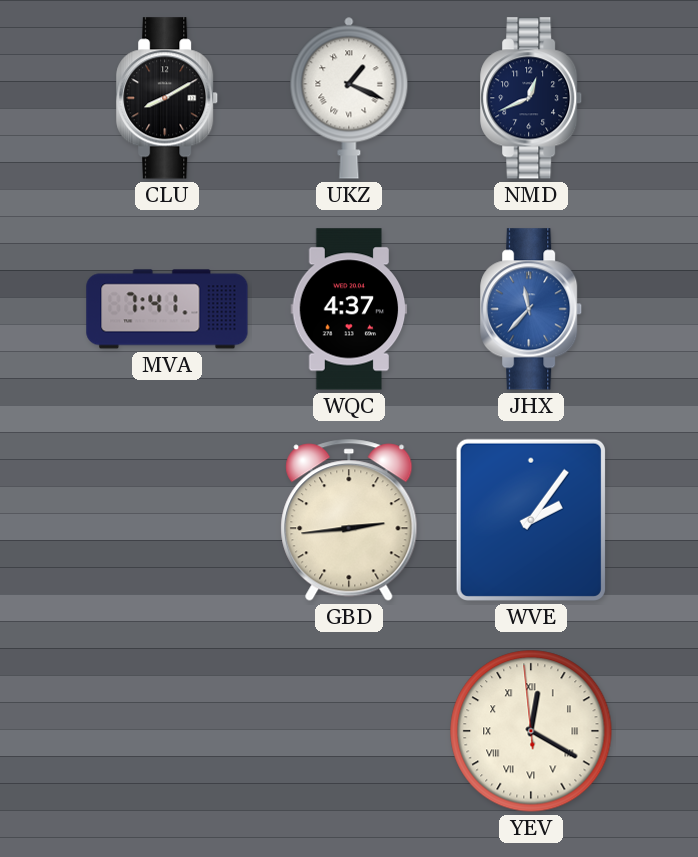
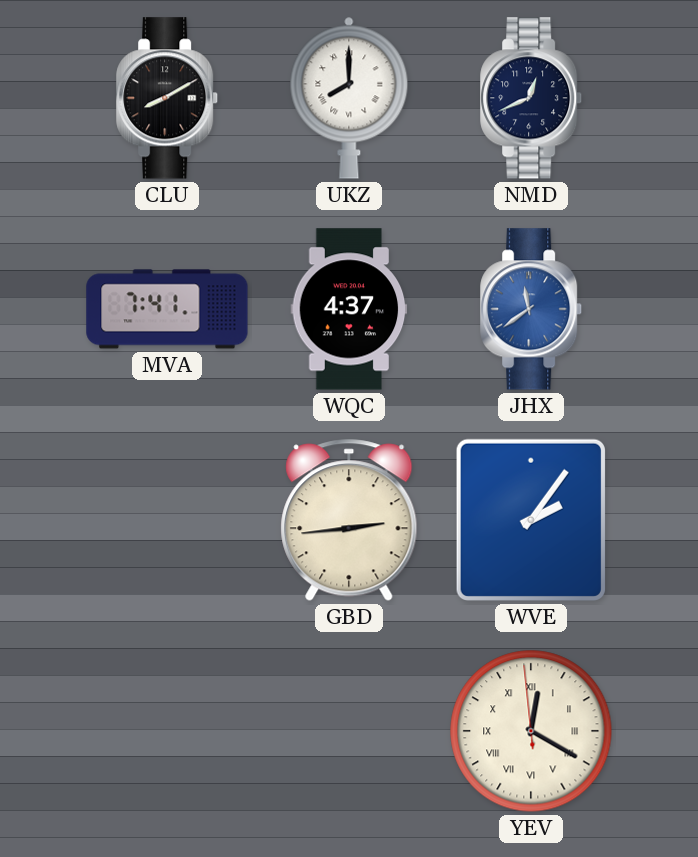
UKZ: 1:19 -> 8:00 (349, 98)
JHX: 11:37 -> 11:39 (532, 309)
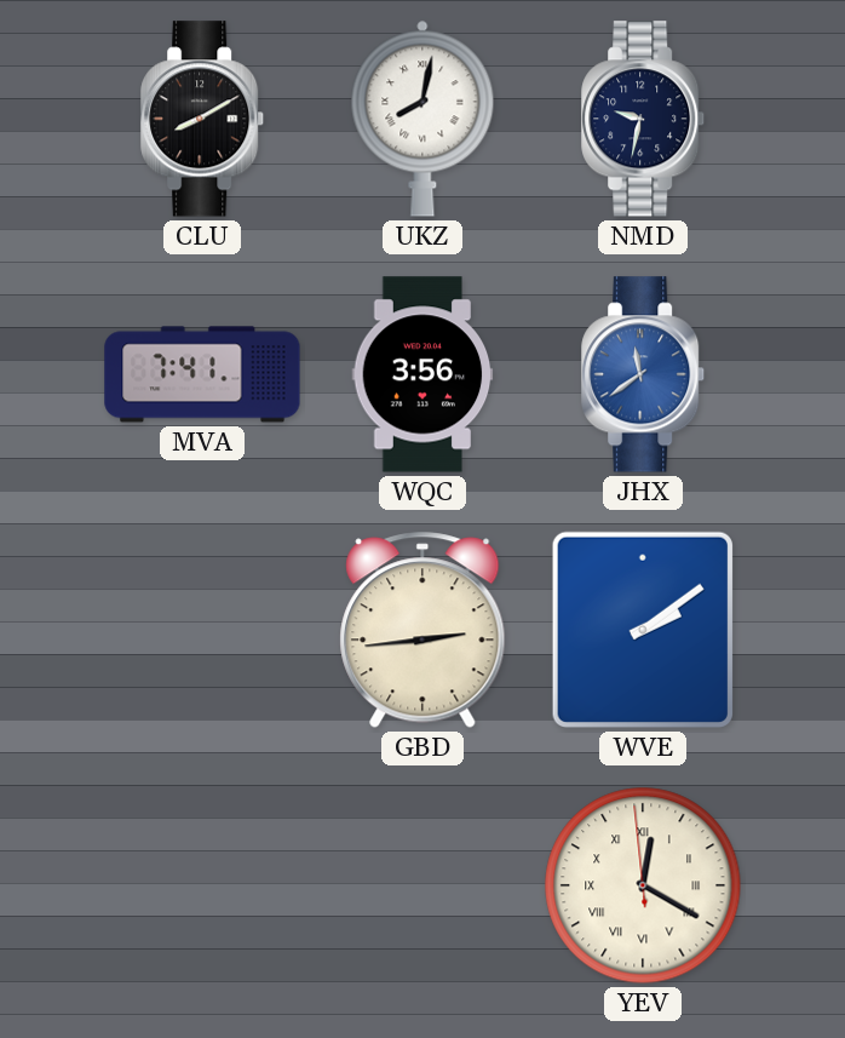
UKZ: 8:00 -> 8:02 (422, 119)
NMD: 12:41 -> 9:32 (644, 119)
WQC: 4:37 -> 3:56 (422, 374)
WVE: 2:06 -> 2:09 (643, 630)
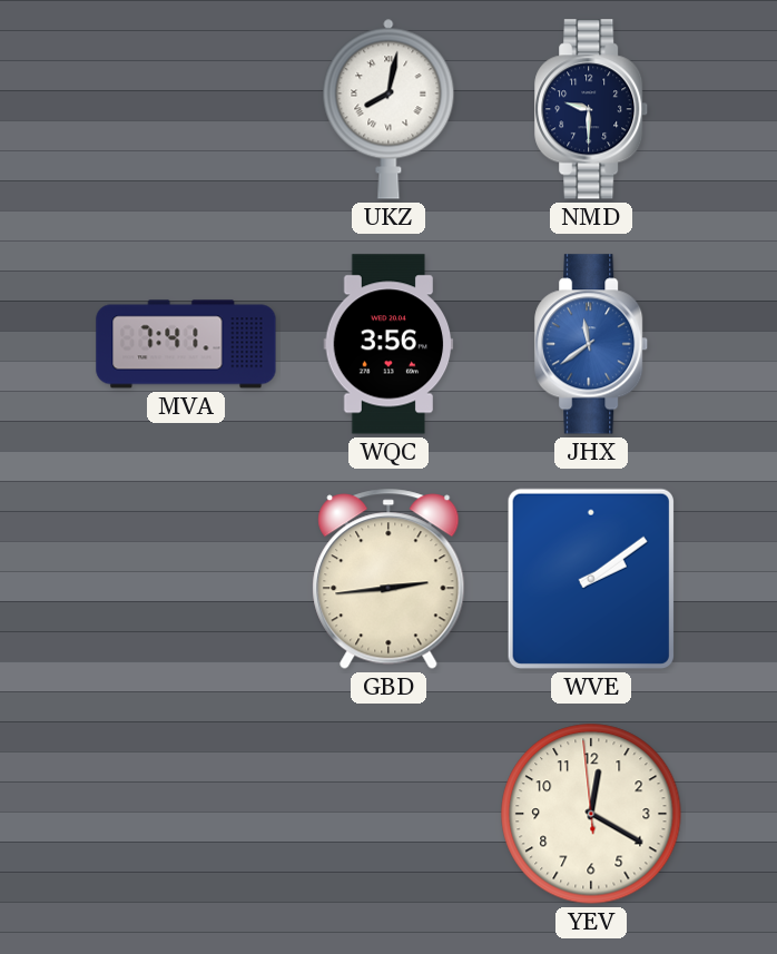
CLU: 8:10 -> none (203, 119)
NMD: 9:32 -> 9:30 (592, 109)
YEV numerals: Roman -> Arabic (591, 814)
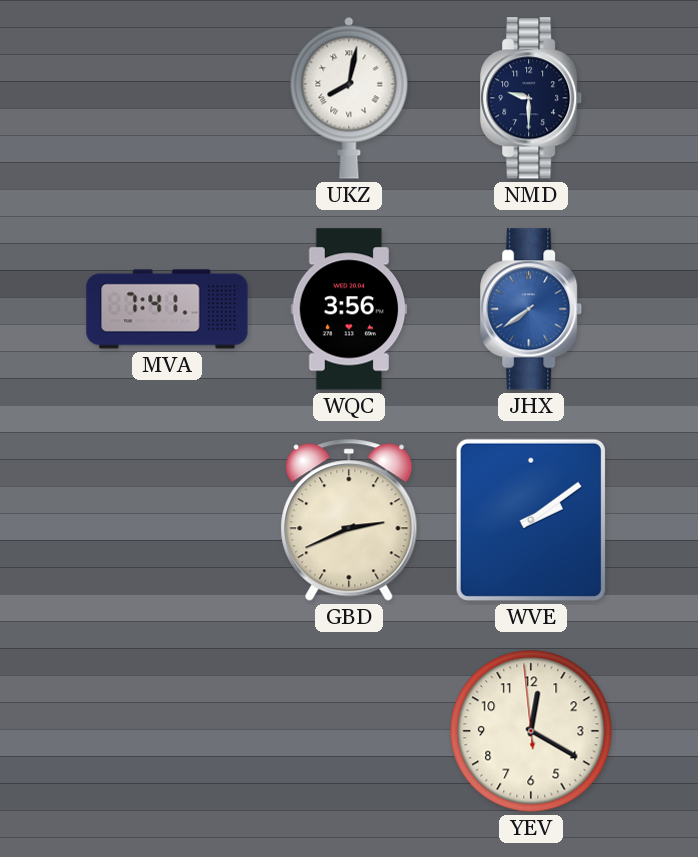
JHX: 11:39 -> 7:39 (532, 309)
GBD: 2:44 -> 2:41 (349, 520)
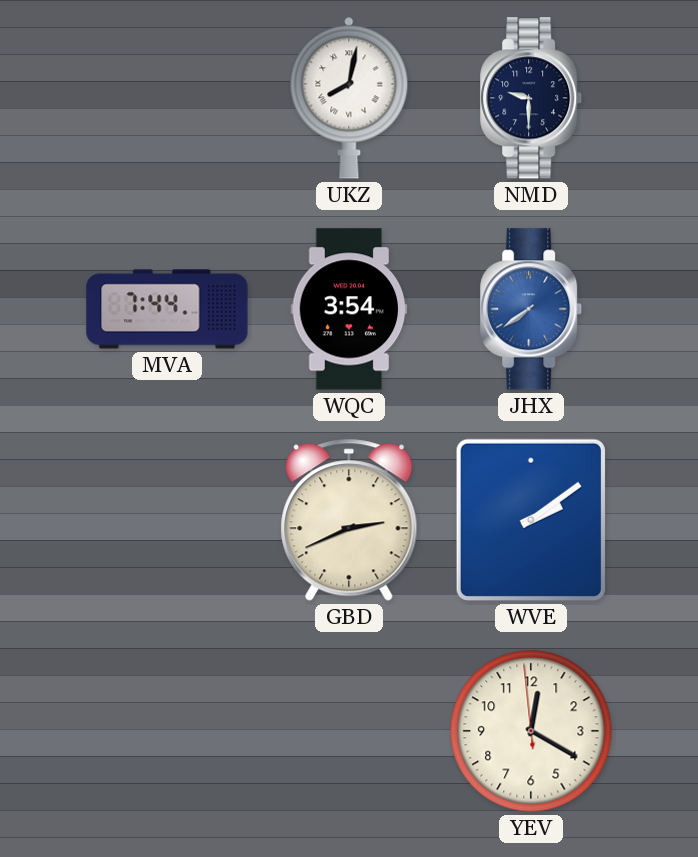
MVA: 7:41 -> 7:44 (167, 309)
WQC: 3:56 -> 3:54 (349, 309)
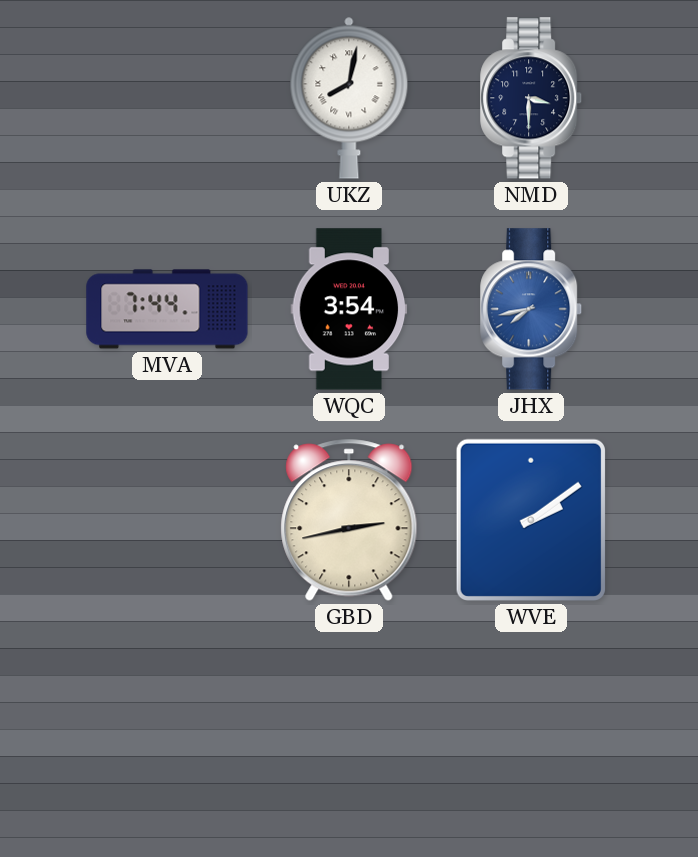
NMD: 9:30 -> 3:30 (532, 98)
JHX: 7:39 -> 7:43 (532, 309)
GBD: 2:41 -> 2:43 (349, 520)
YEV: 12:19 -> none (531, 731)
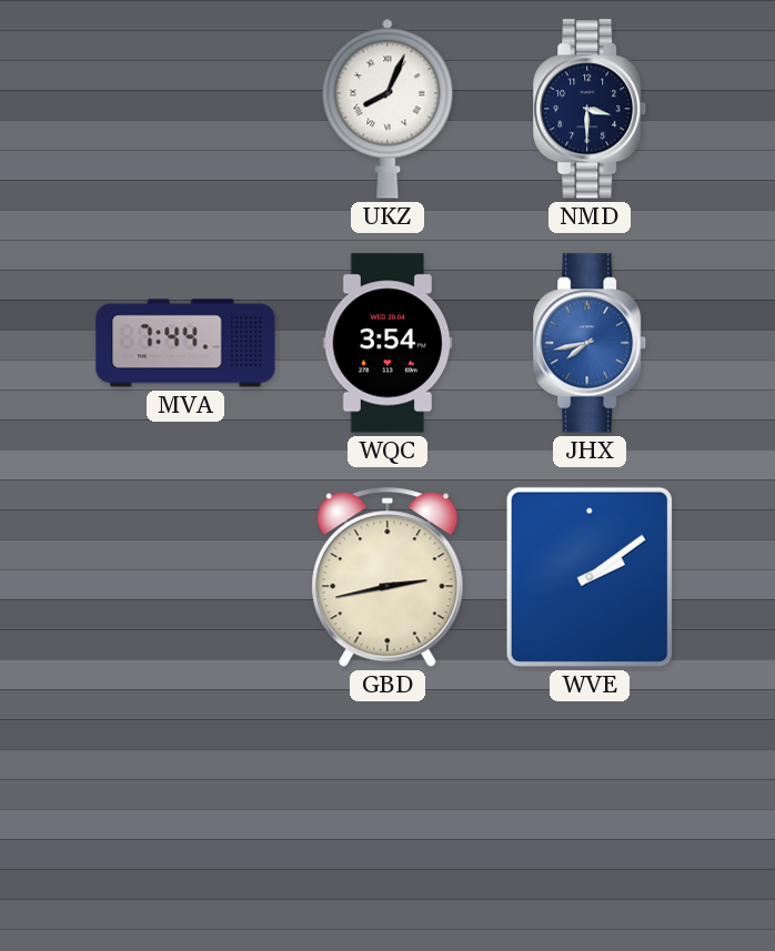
UKZ: 8:02 -> 8:04 (387, 109)
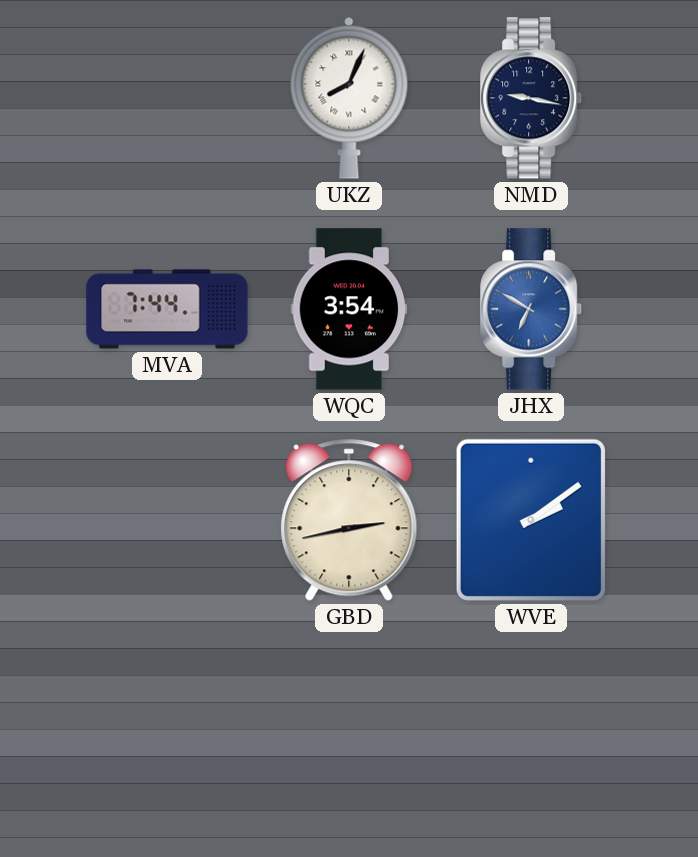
NMD: 3:30 -> 9:17 (532, 98)
JHX: 7:43 -> 6:50 (532, 309)
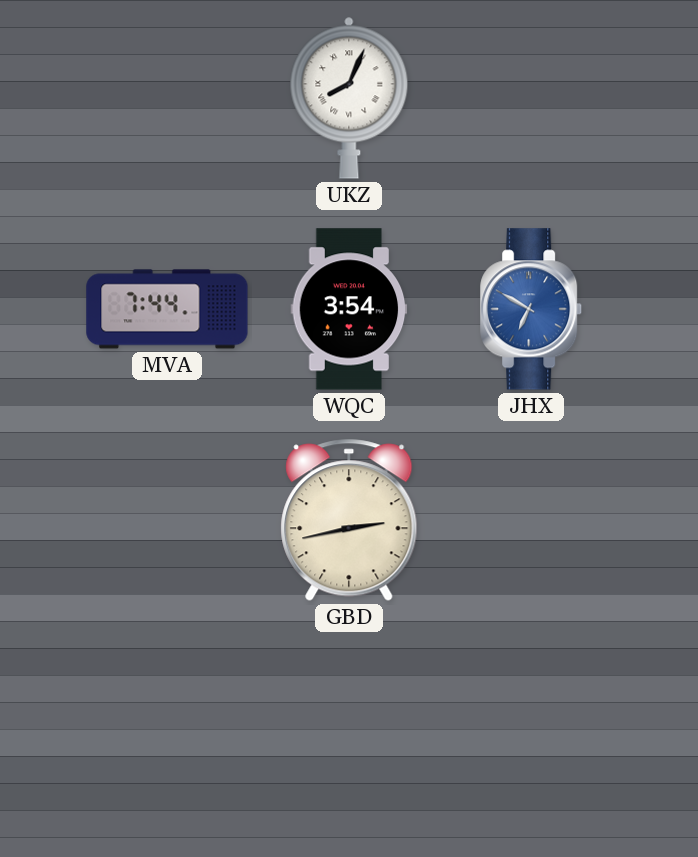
NMD: 9:17 -> none (532, 98)
WVE: 2:09 -> none (531, 520)
